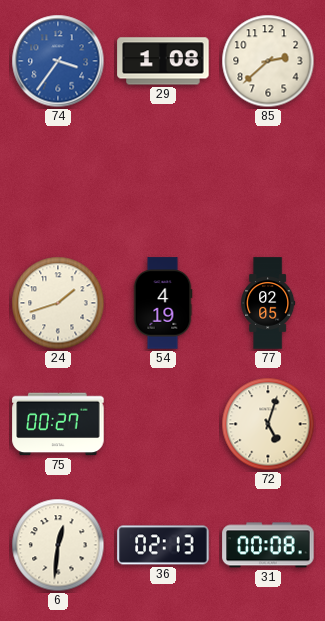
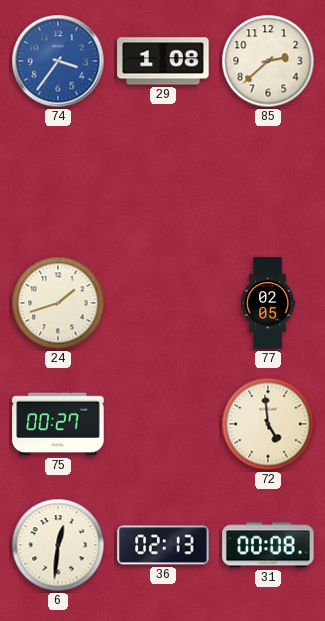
54: 4:19 -> none (163, 303)
72: 5:03 -> 4:59 (268, 424)
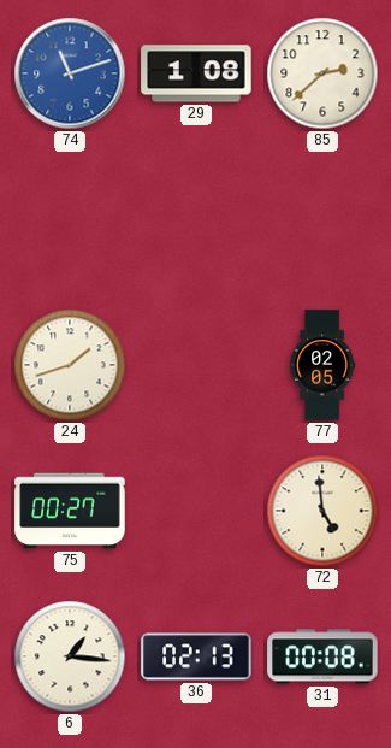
74: 3:36 -> 11:12 (70, 73)
6: 12:31 -> 1:16 (70, 656)
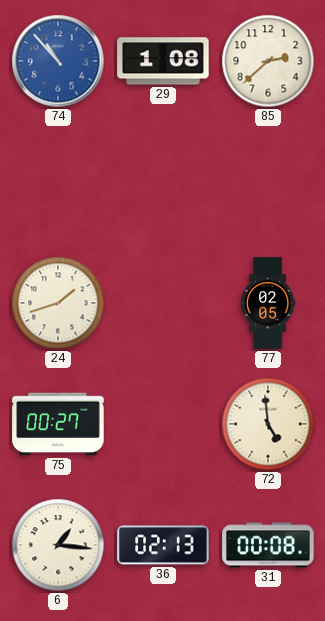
74: 11:12 -> 10:53 (58, 61)
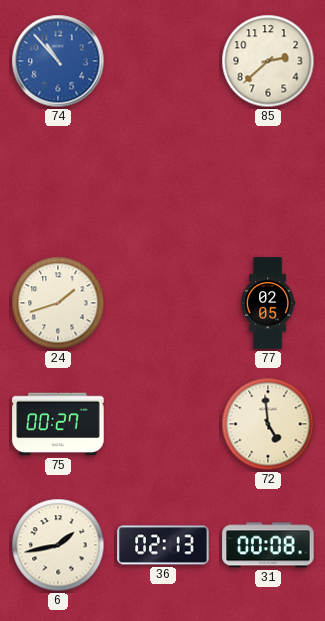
29: 1:08 -> none (163, 61)
6: 1:16 -> 1:43 (58, 545)
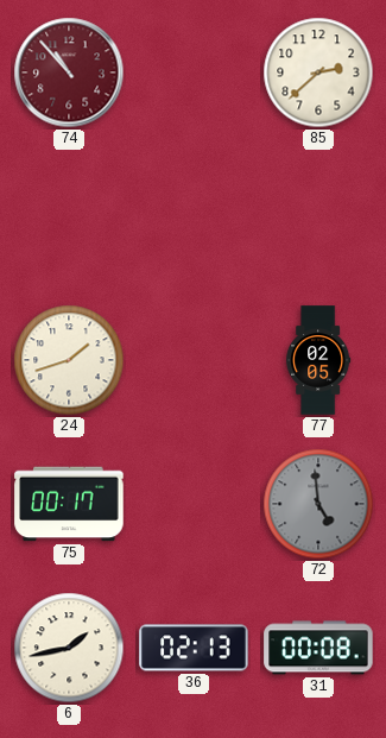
74 dial: blue -> burgundy (69, 72)
75: 00:27 -> 00:17 (69, 504)
72 dial: cream -> grey (318, 504)
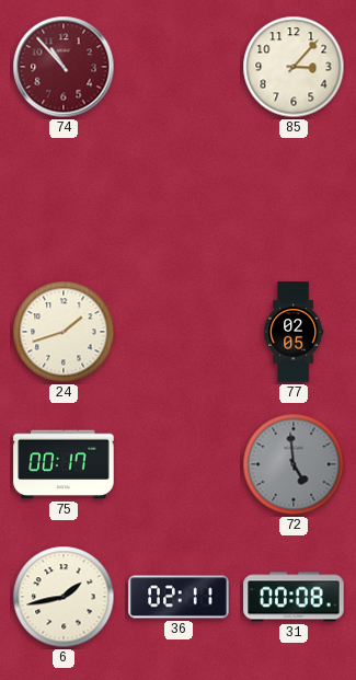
85: 2:38 -> 3:07 (294, 67)
36: 02:13 -> 02:11 (179, 597)
